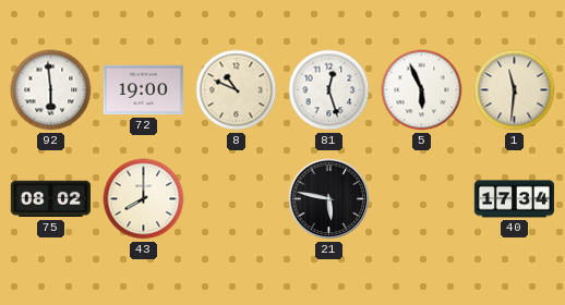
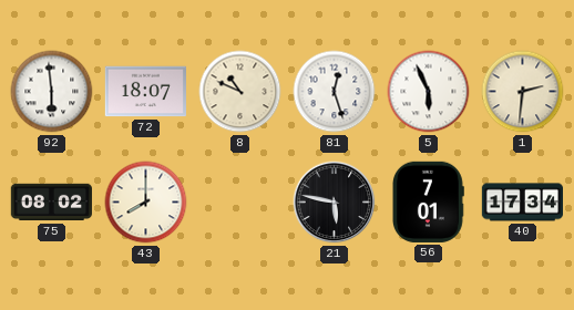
72: 19:00 -> 18:07 (145, 92)
1: 11:31 -> 2:31 (523, 92)
56: none -> 7:01 (428, 201)
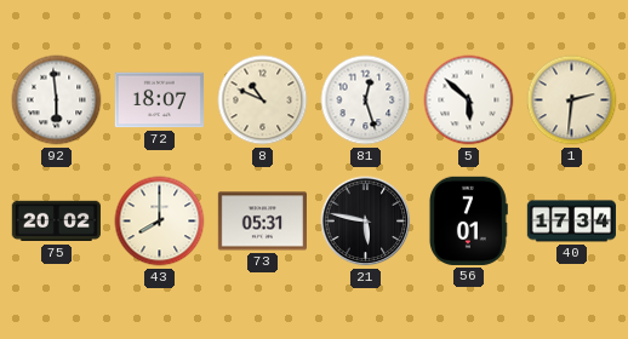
5: 5:56 -> 5:52 (469, 100)
75: 08:02 -> 20:02 (56, 222)
73: none -> 05:31 (262, 222)
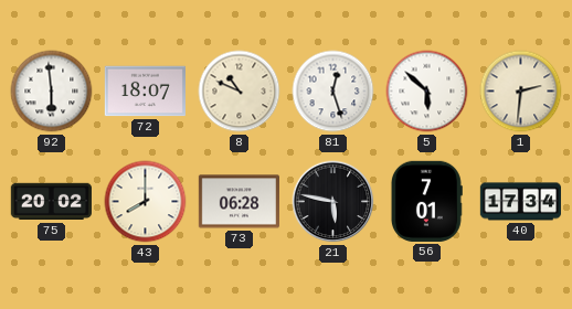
73: 05:31 -> 06:28 (239, 202)
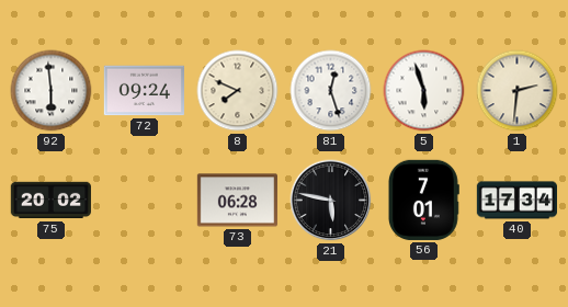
72: 18:07 -> 09:24 (144, 91)
8: 10:49 -> 7:49 (238, 91)
5: 5:52 -> 5:57 (424, 91)
43: 8:00 -> none (146, 202)
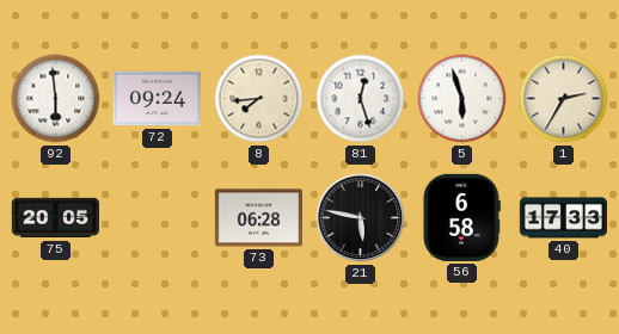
8: 7:49 -> 7:44 (259, 99)
1: 2:31 -> 2:35 (564, 99)
75: 20:02 -> 20:05 (55, 218)
56: 7:01 -> 6:58 (461, 217)
40: 17:34 -> 17:33 (563, 218)
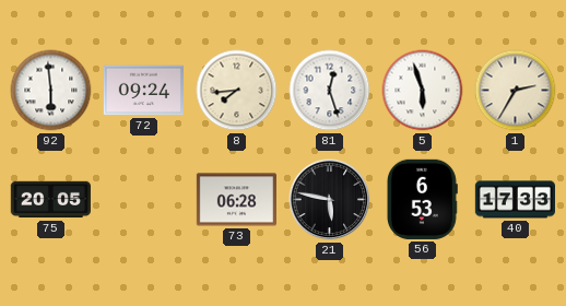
56: 6:58 -> 6:53 (422, 199)
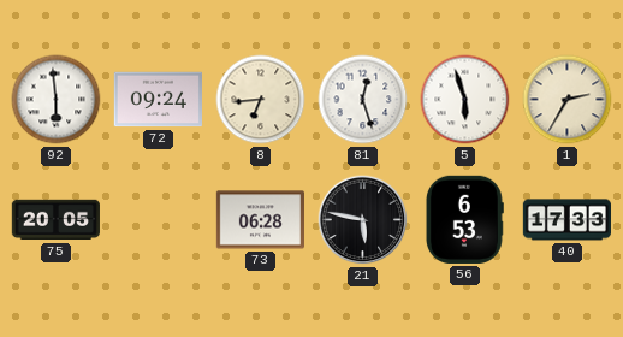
8: 7:44 -> 6:44 (261, 100)
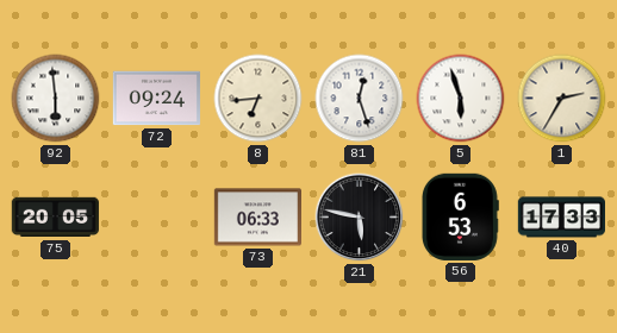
73: 06:28 -> 06:33 (257, 218)
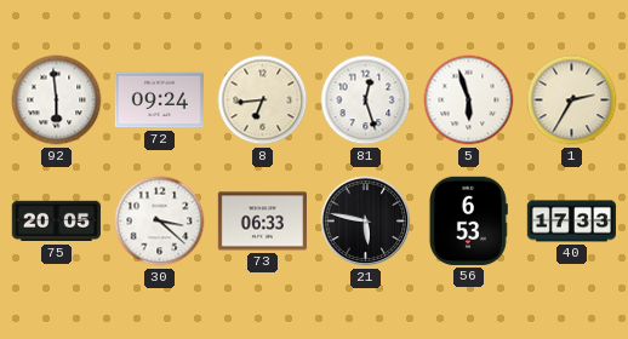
30: none -> 3:22 (160, 222)
